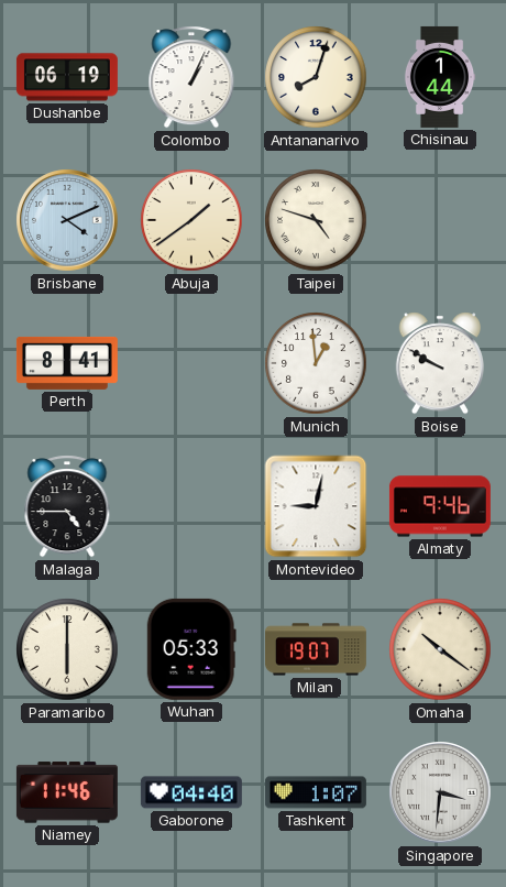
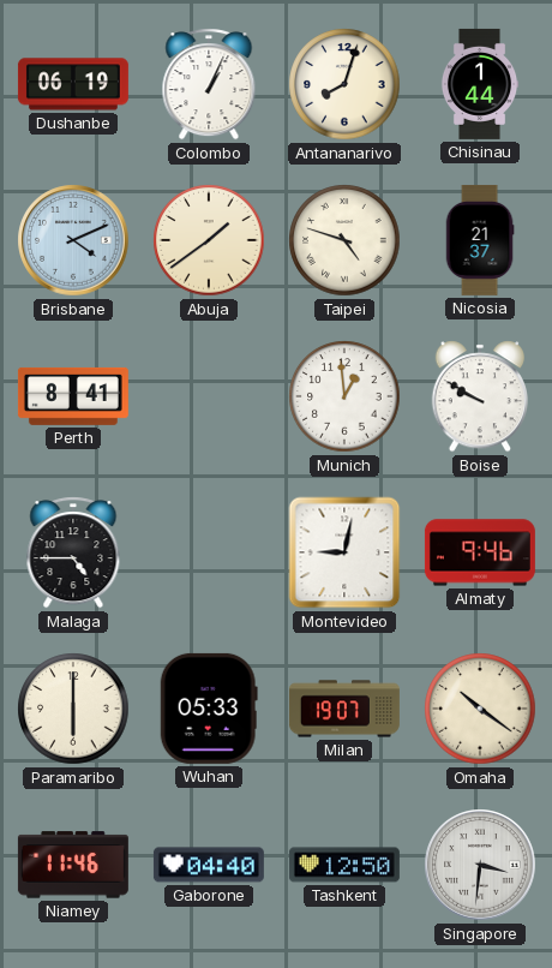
Nicosia: none -> 21:37 (480, 240)
Tashkent: 1:07 -> 12:50 (344, 865)
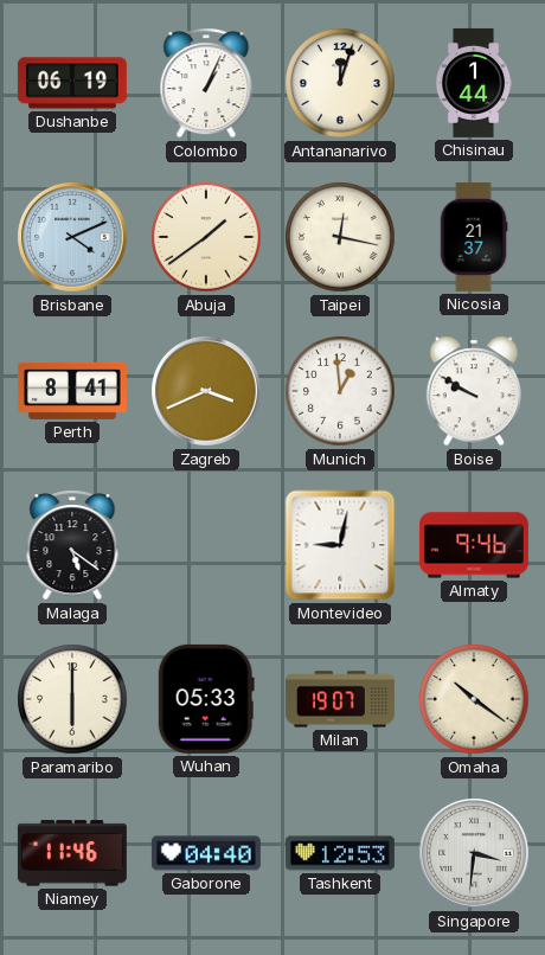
Antananarivo: 8:03 -> 12:03 (340, 83)
Taipei: 4:48 -> 12:17 (340, 237)
Zagreb: none -> 3:41 (206, 391)
Malaga: 4:45 -> 5:21 (72, 545)
Tashkent: 12:50 -> 12:53 (340, 853)
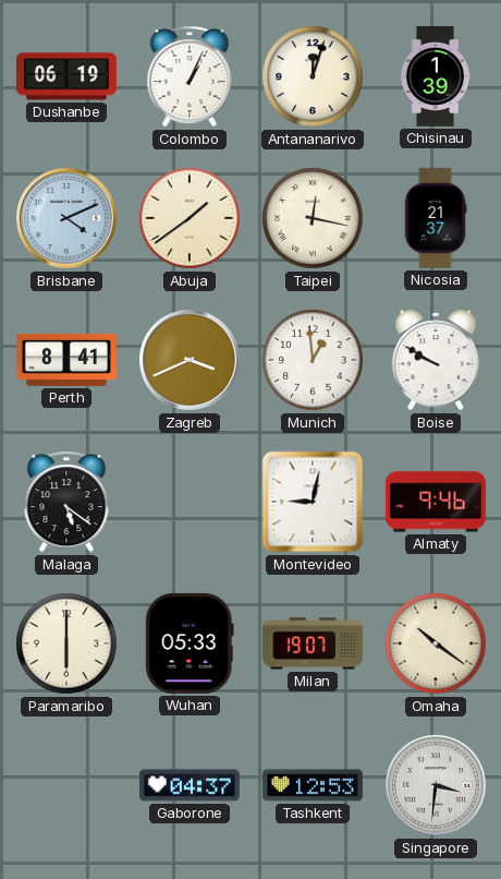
Chisinau: 1:44 -> 1:39 (436, 76)
Niamey: 11:46 -> none (72, 853)
Gaborone: 04:40 -> 04:37 (190, 785)
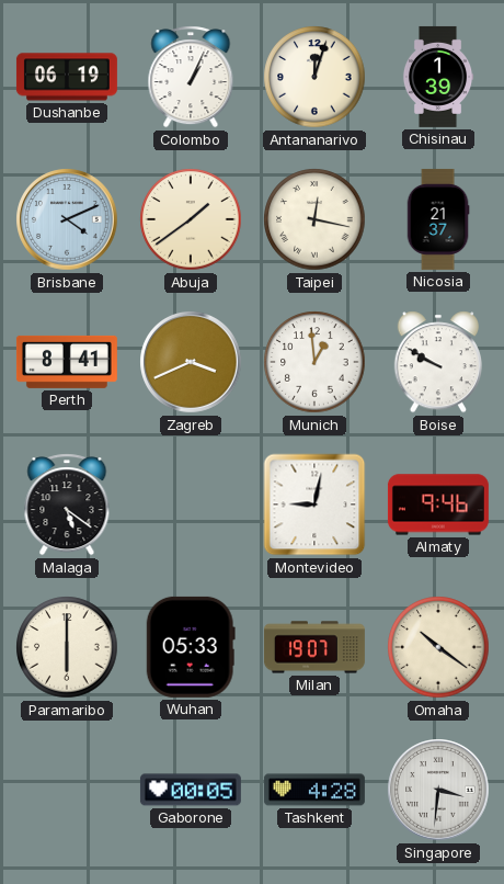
Gaborone: 04:37 -> 00:05 (191, 790)
Tashkent: 12:53 -> 4:28 (314, 790)
